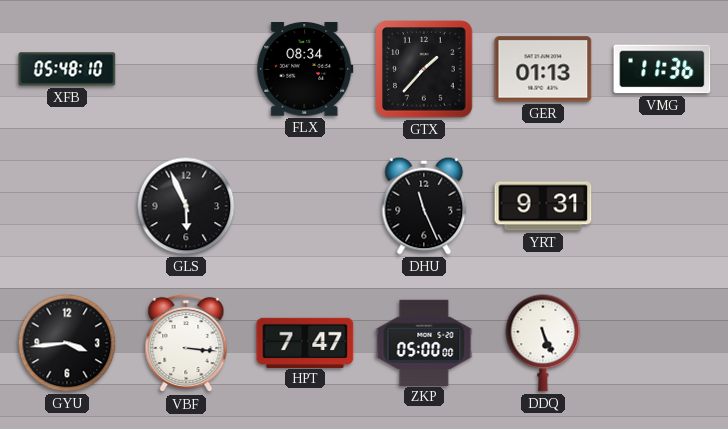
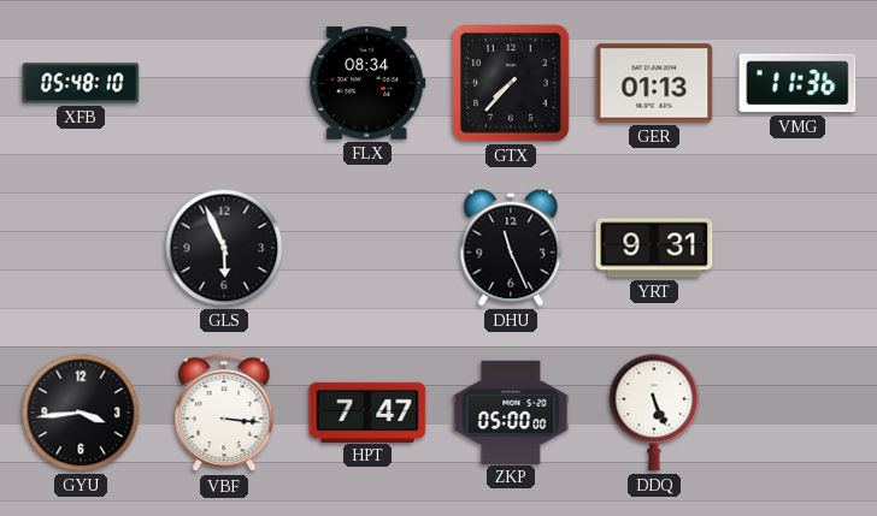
GTX: 1:37 -> 7:37 (511, 83)
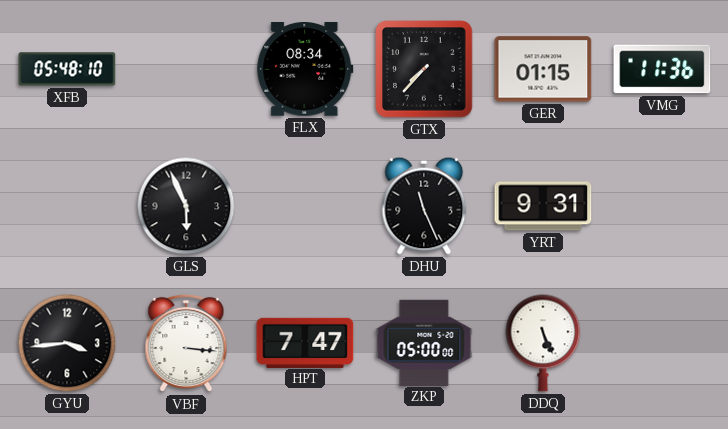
GER: 01:13 -> 01:15 (543, 69)
